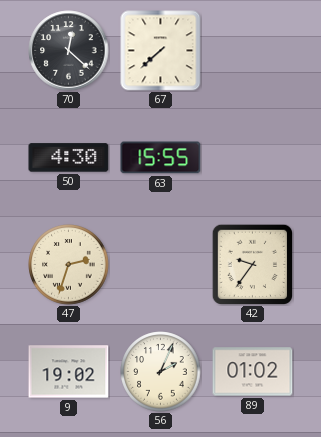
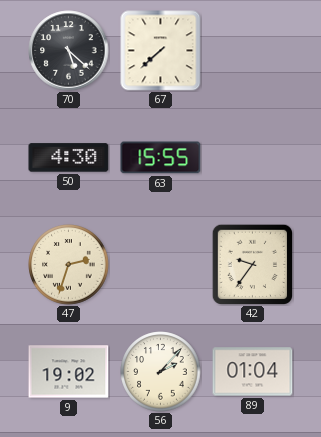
70: 12:22 -> 5:22 (69, 51)
56: 2:04 -> 2:07 (161, 372)
89: 01:02 -> 01:04 (253, 372)
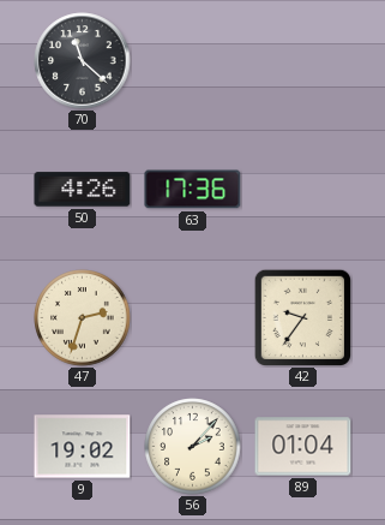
70: 5:22 -> 11:22 (83, 61)
67: 7:38 -> none (161, 51)
50: 4:30 -> 4:26 (83, 190)
63: 15:55 -> 17:36 (193, 190)
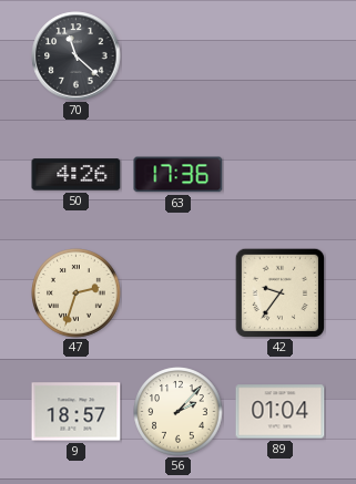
9: 19:02 -> 18:57 (77, 412)
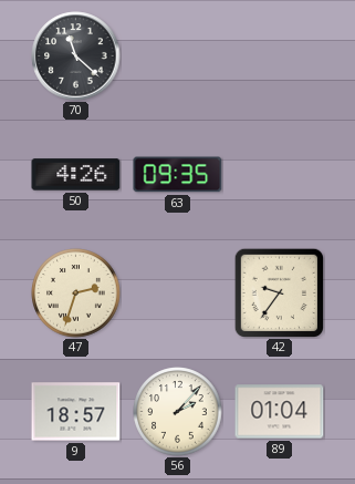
63: 17:36 -> 09:35 (178, 175)
